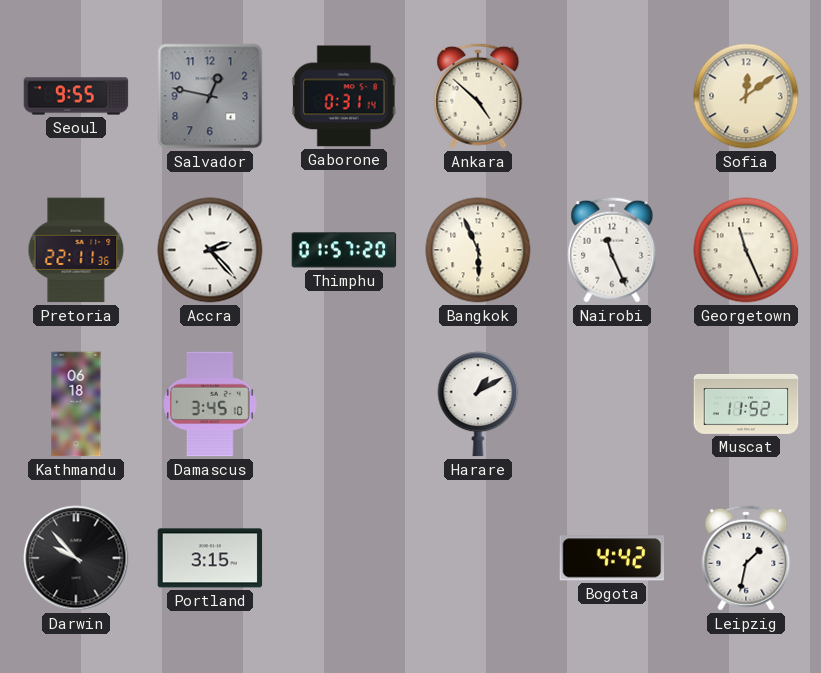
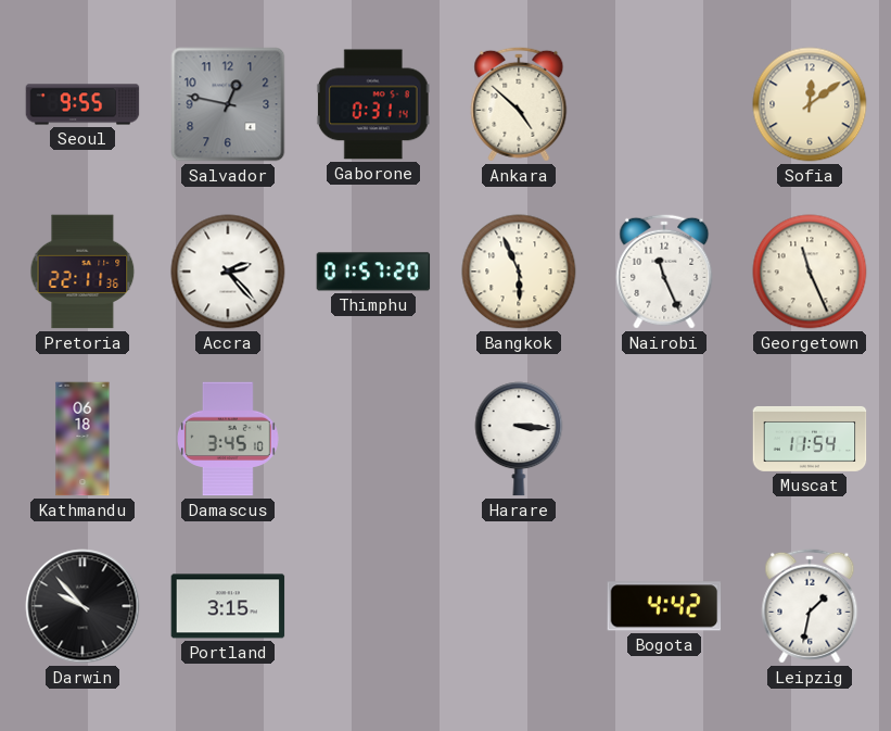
Harare: 1:10 -> 3:16 (519, 439)
Muscat: 11:52 -> 11:54 (810, 439)
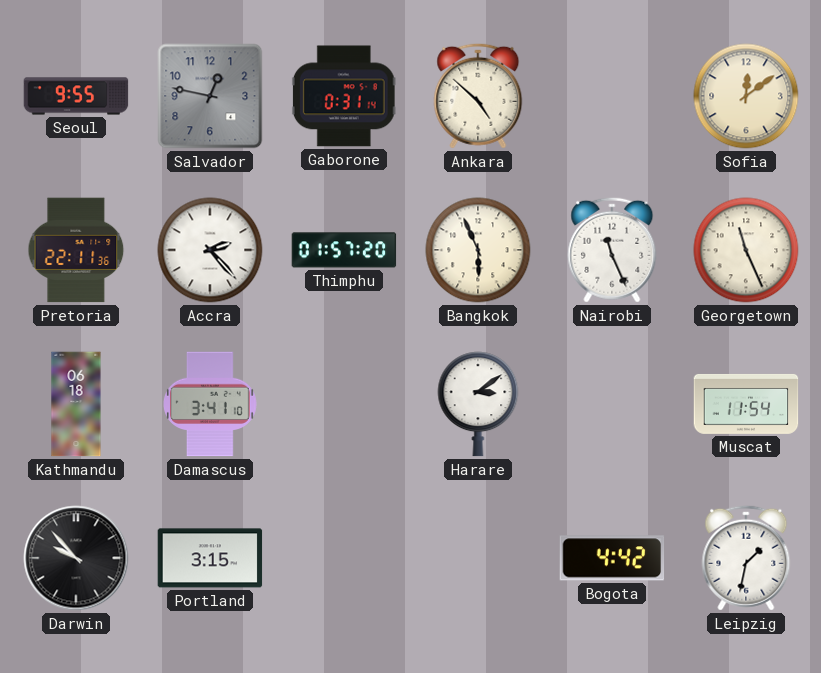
Damascus: 3:45 -> 3:41 (211, 404)
Harare: 3:16 -> 3:09 (478, 404)
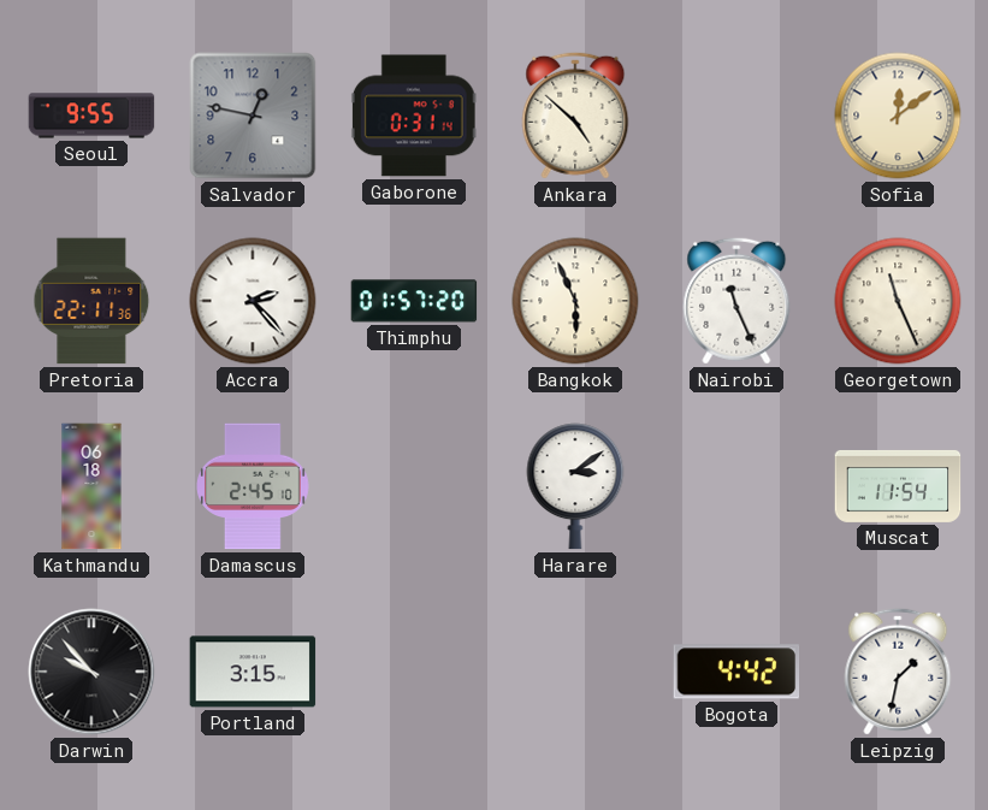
Damascus: 3:41 -> 2:45 (254, 486)
